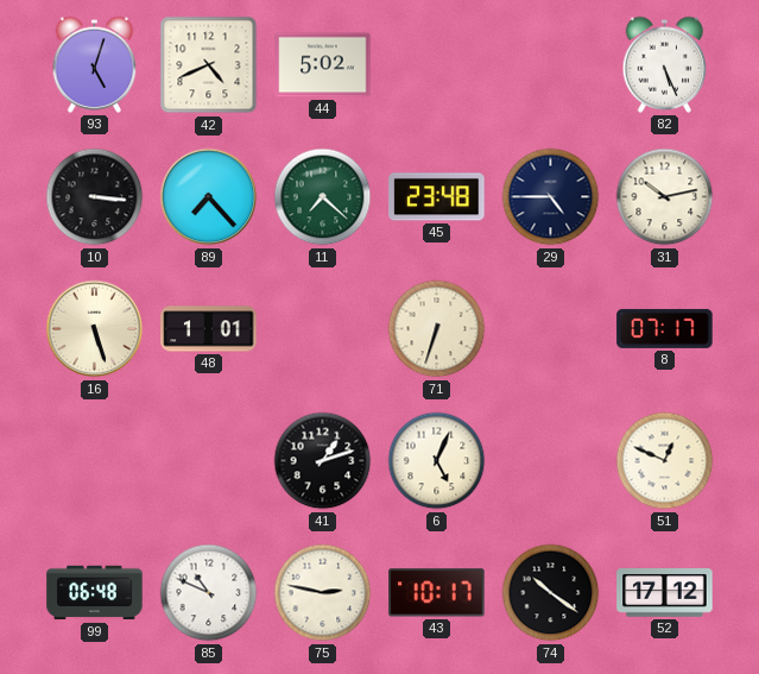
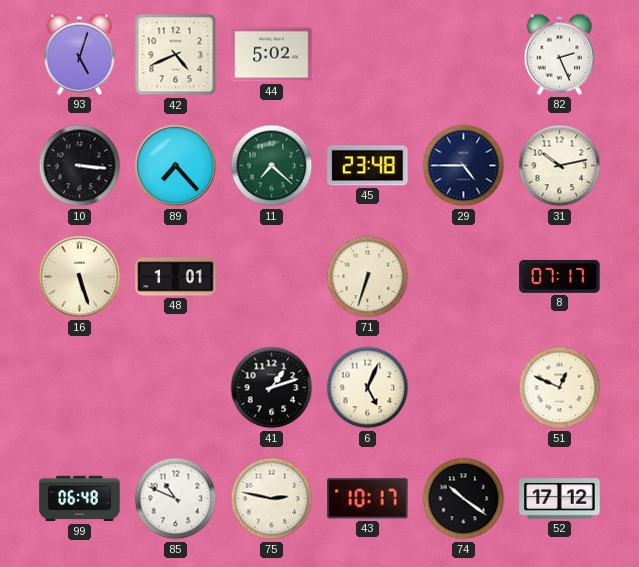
82: 5:26 -> 2:26 (560, 54)
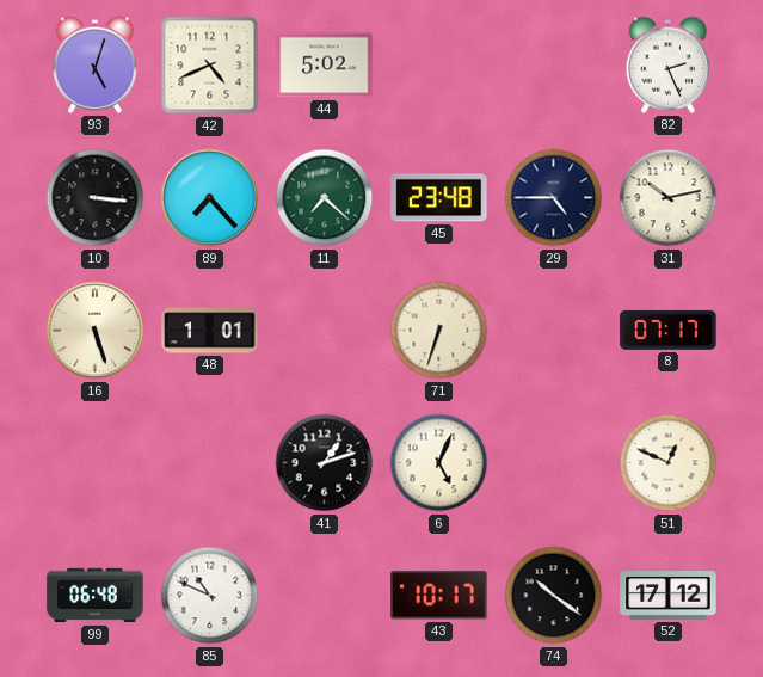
75: 2:47 -> none (272, 499)
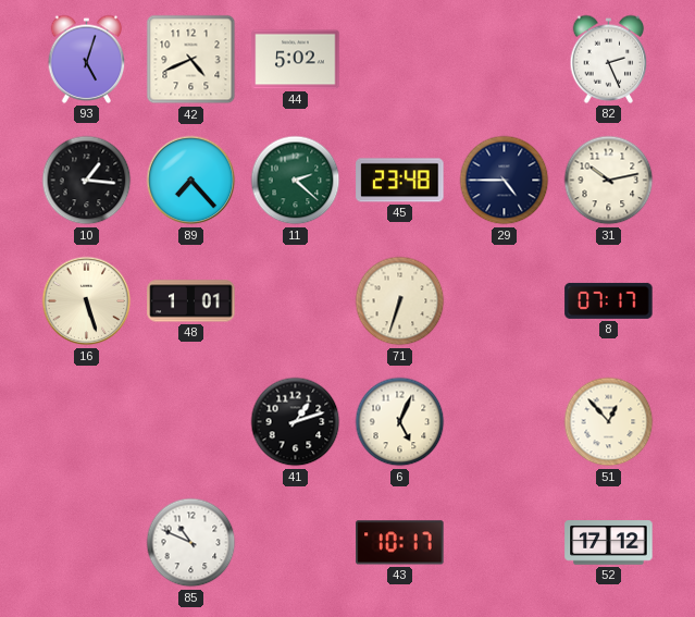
10: 3:16 -> 1:16 (87, 181)
11: 7:22 -> 2:22 (296, 181)
51: 12:49 -> 12:53 (609, 422)
99: 06:48 -> none (96, 596)
74: 10:21 -> none (554, 596)
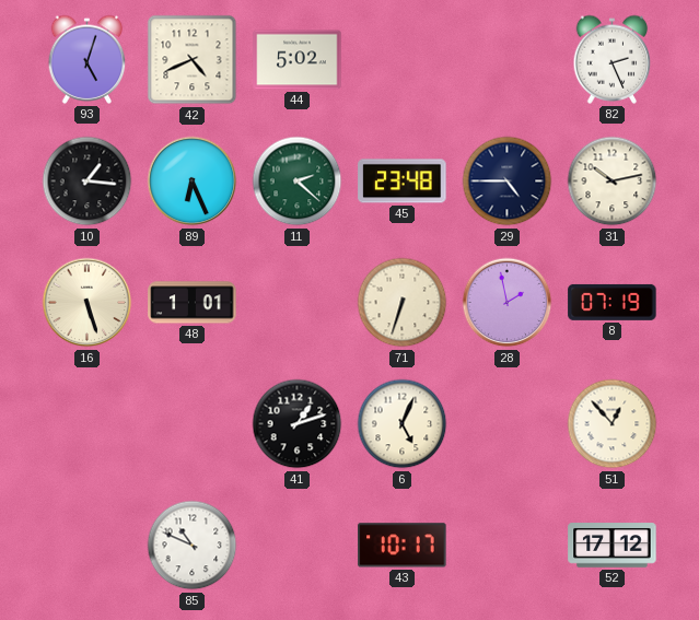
89: 7:23 -> 6:26 (193, 182)
28: none -> 1:58 (508, 303)
8: 07:17 -> 07:19 (613, 302)
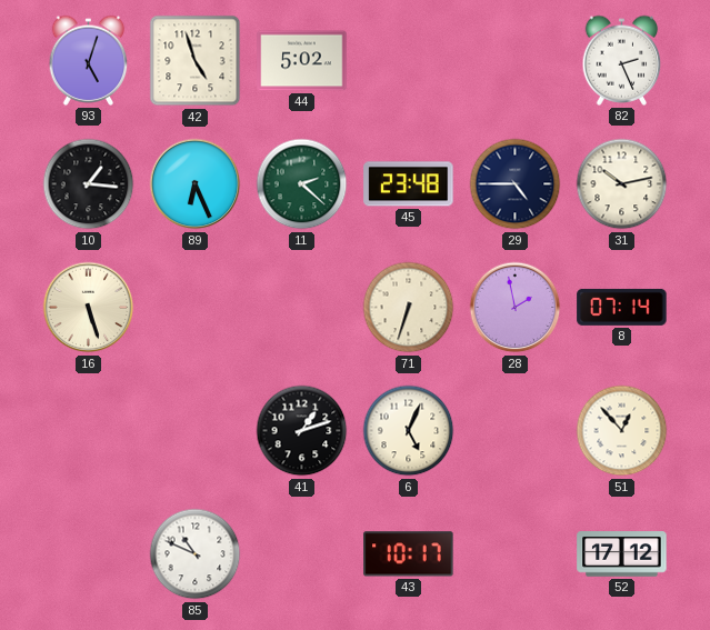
42: 4:41 -> 4:57 (196, 61)
48: 1:01 -> none (193, 303)
8: 07:19 -> 07:14 (622, 307)
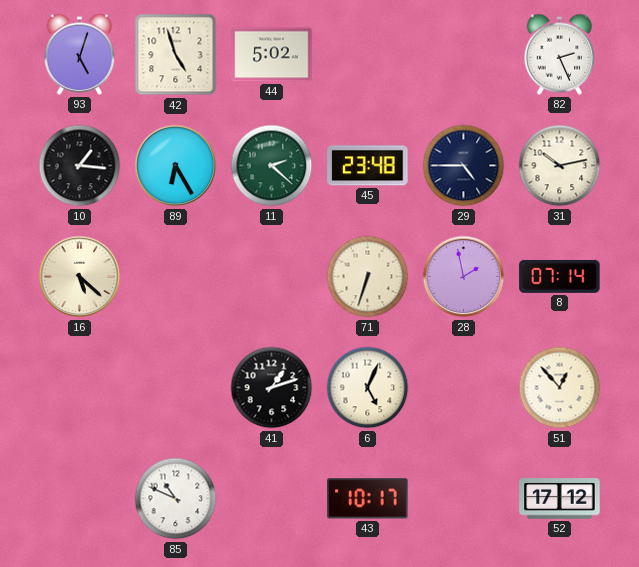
89: 6:26 -> 6:25 (176, 166)
16: 5:27 -> 5:22 (80, 277)
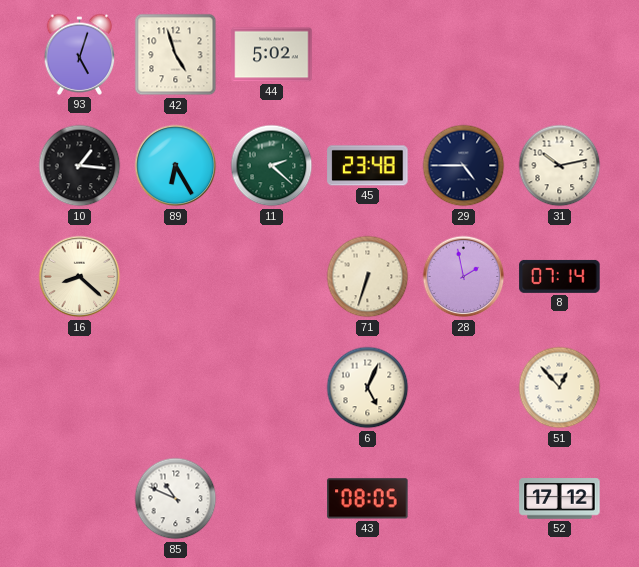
82: 2:26 -> none (560, 54)
16: 5:22 -> 8:22 (80, 277)
41: 1:12 -> none (272, 388)
43: 10:17 -> 08:05 (368, 499)
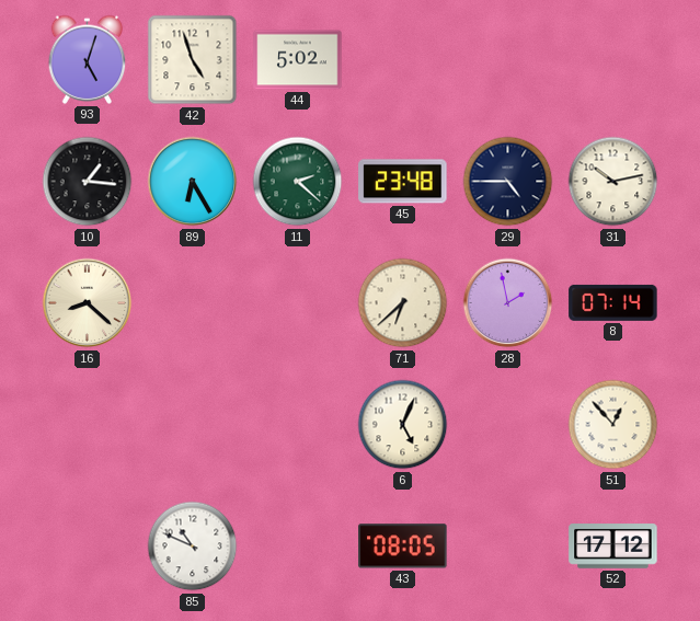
71: 6:33 -> 6:38 (403, 303)
